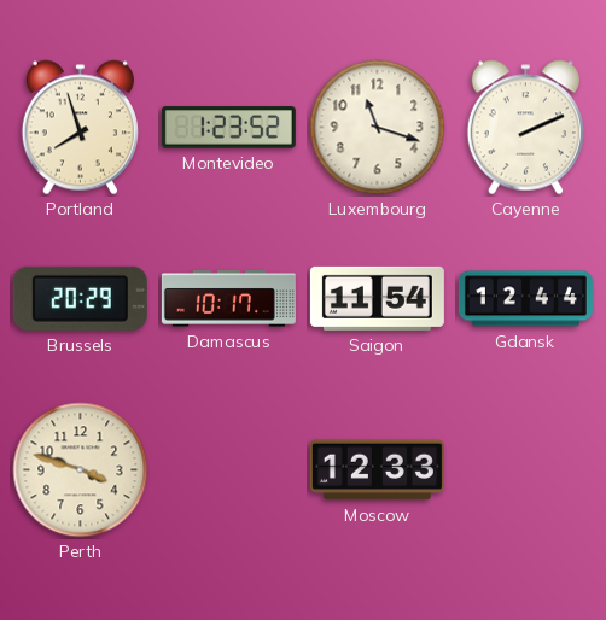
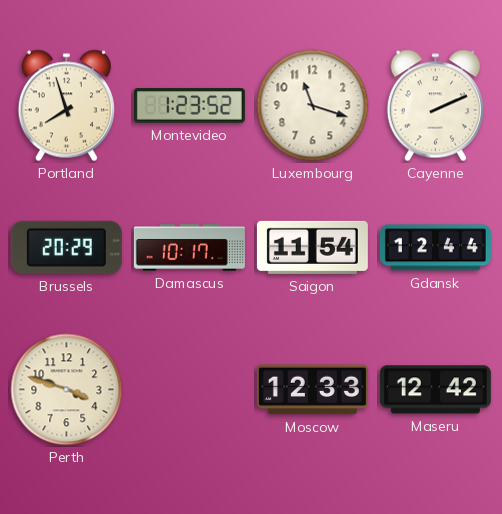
Maseru: none -> 12:42 (435, 390)
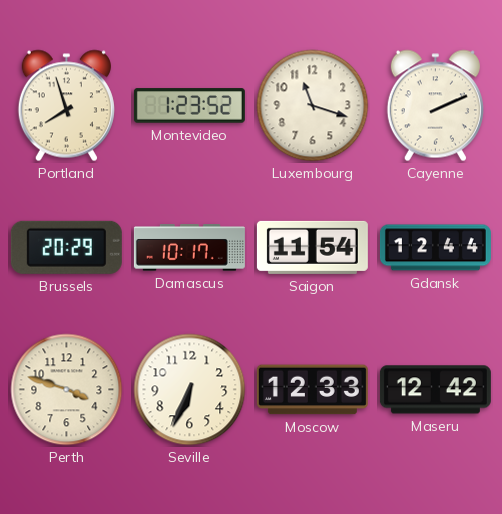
Seville: none -> 6:34 (190, 390)
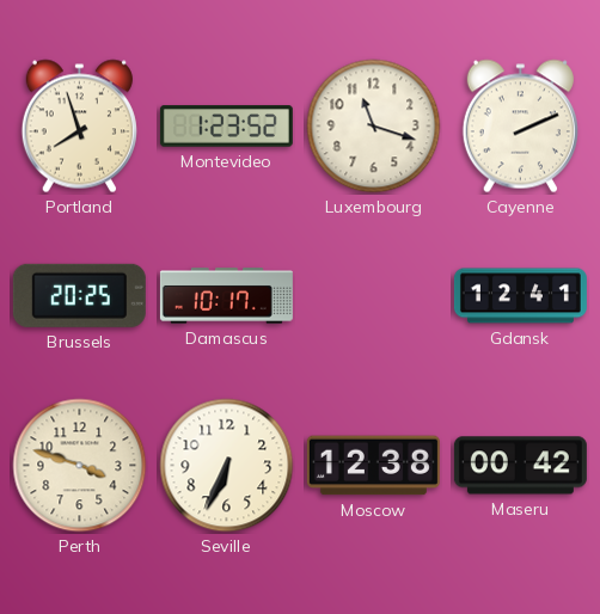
Brussels: 20:29 -> 20:25 (79, 295)
Saigon: 11:54 -> none (312, 247)
Gdansk: 12:44 -> 12:41 (520, 296)
Moscow: 12:33 -> 12:38 (373, 466)
Maseru: 12:42 -> 00:42 (520, 466)
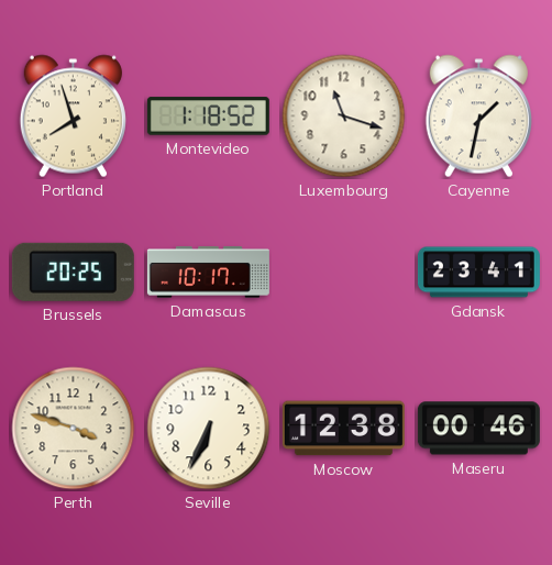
Montevideo: 1:23 -> 1:18 (208, 117)
Cayenne: 2:11 -> 1:32 (478, 117)
Gdansk: 12:41 -> 23:41 (478, 273)
Maseru: 00:42 -> 00:46 (478, 429)
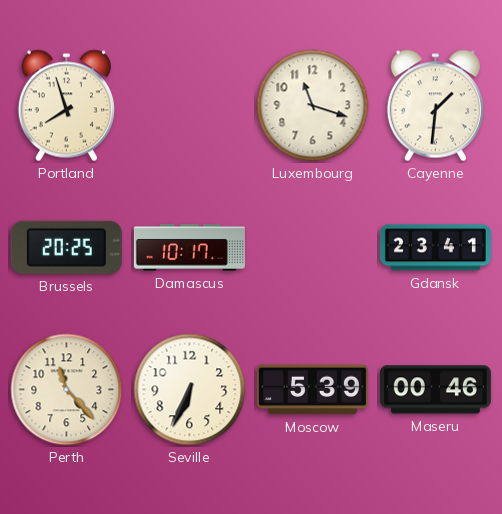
Montevideo: 1:18 -> none (208, 117)
Cayenne: 1:32 -> 1:31 (435, 106)
Perth: 3:48 -> 11:23 (67, 390)
Moscow: 12:38 -> 5:39 (312, 390)
